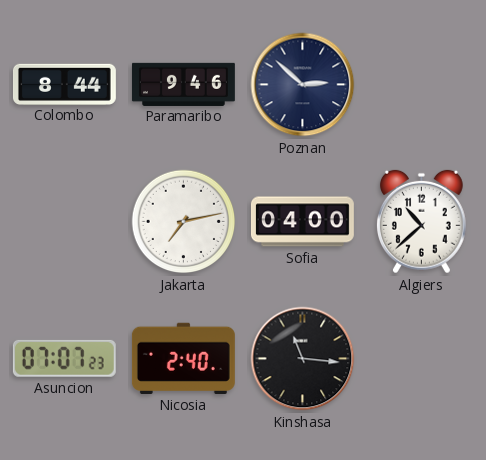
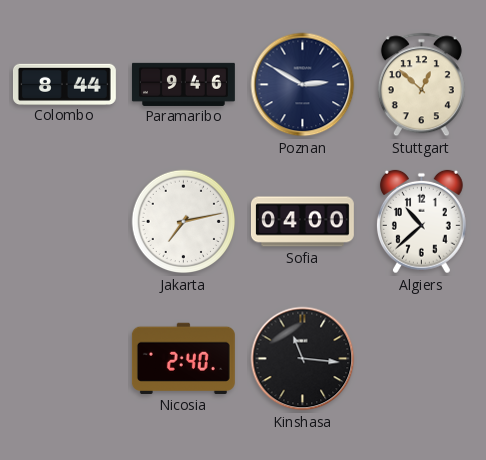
Poznan: 2:52 -> 2:50 (303, 85)
Stuttgart: none -> 12:52 (421, 85)
Asuncion: 07:07 -> none (64, 358)
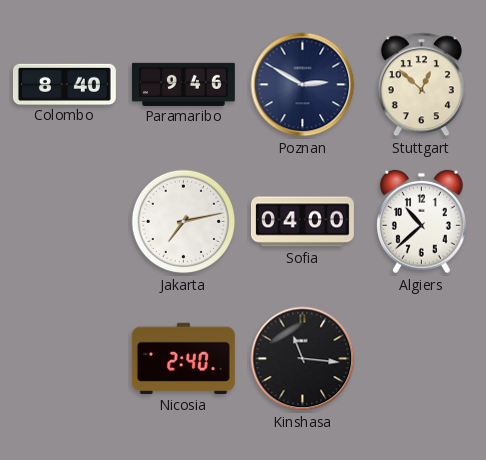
Colombo: 8:44 -> 8:40 (64, 84)
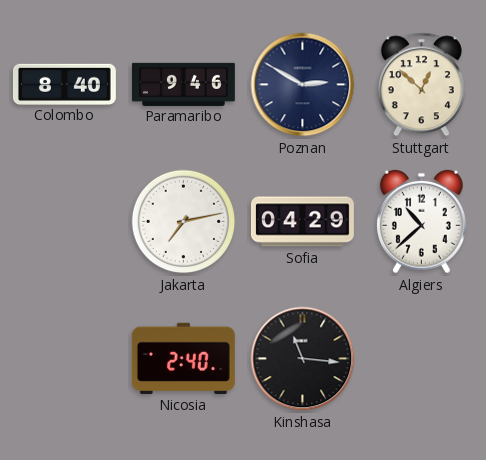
Sofia: 04:00 -> 04:29 (302, 222)
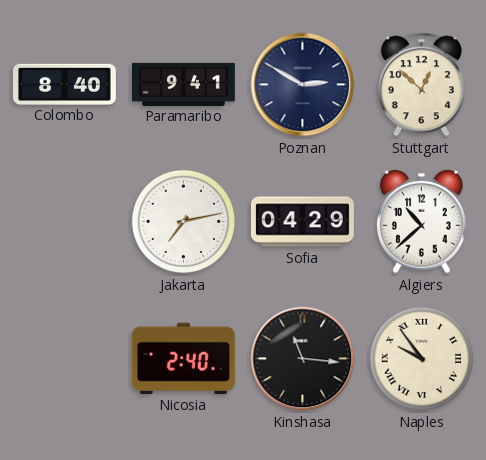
Paramaribo: 9:46 -> 9:41 (183, 84)
Naples: none -> 9:54 (422, 359)
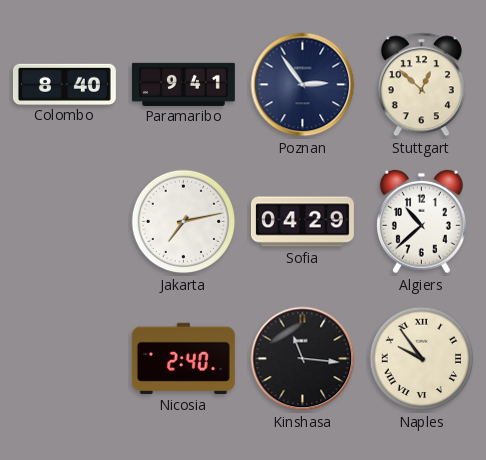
Poznan: 2:50 -> 2:54 (303, 85)
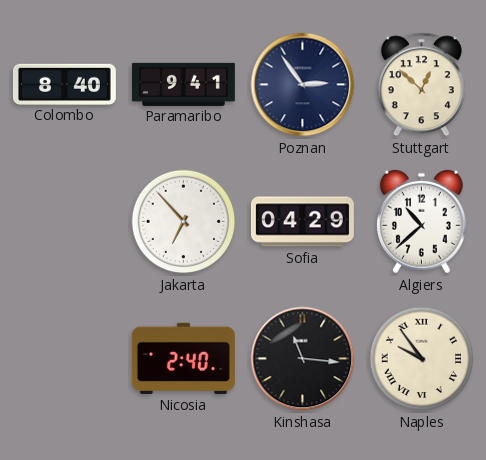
Jakarta: 7:13 -> 6:53 (184, 222)
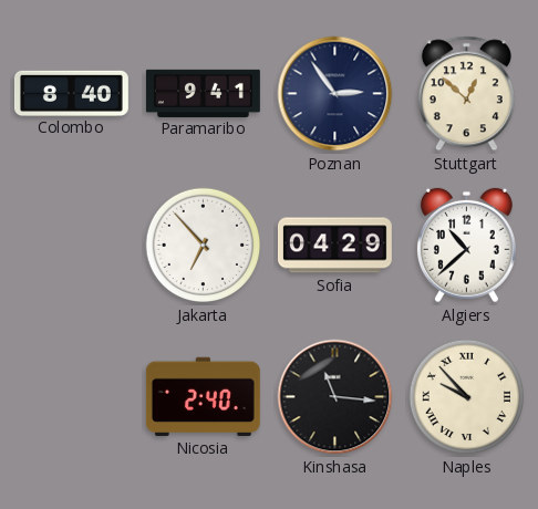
Naples: 9:54 -> 9:53 (467, 397)
